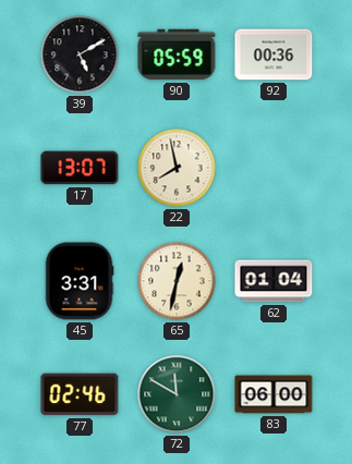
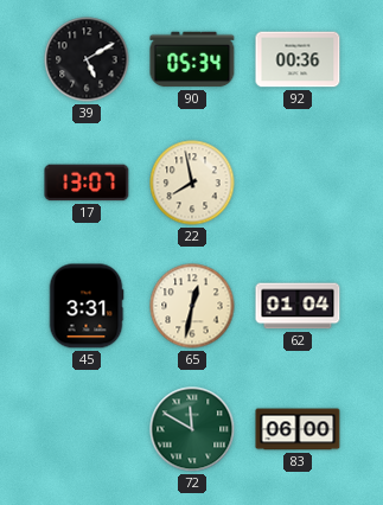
90: 05:59 -> 05:34 (192, 59)
77: 02:46 -> none (80, 394)
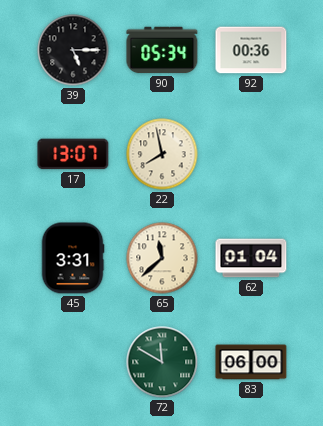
39: 5:10 -> 5:15 (73, 50)
65: 12:32 -> 11:38 (162, 258)
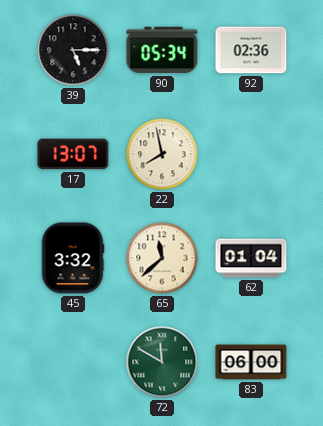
92: 00:36 -> 02:36 (251, 50)
45: 3:31 -> 3:32 (73, 258)
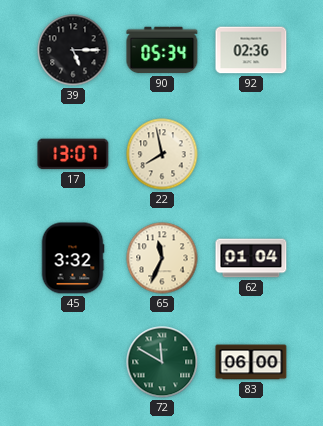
65: 11:38 -> 11:34 (162, 258)
